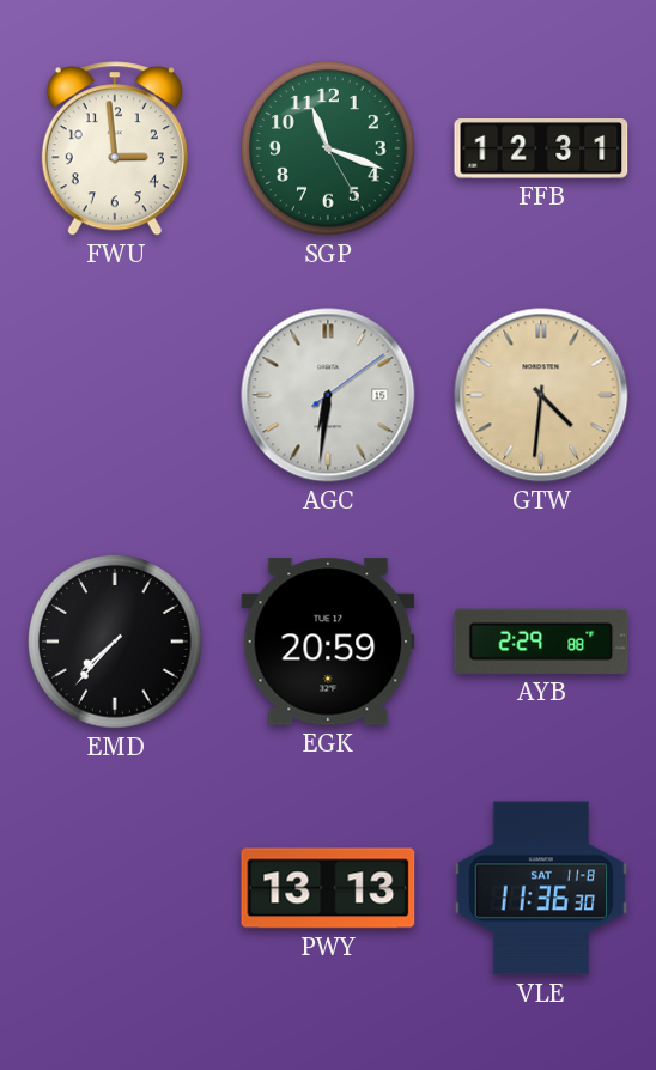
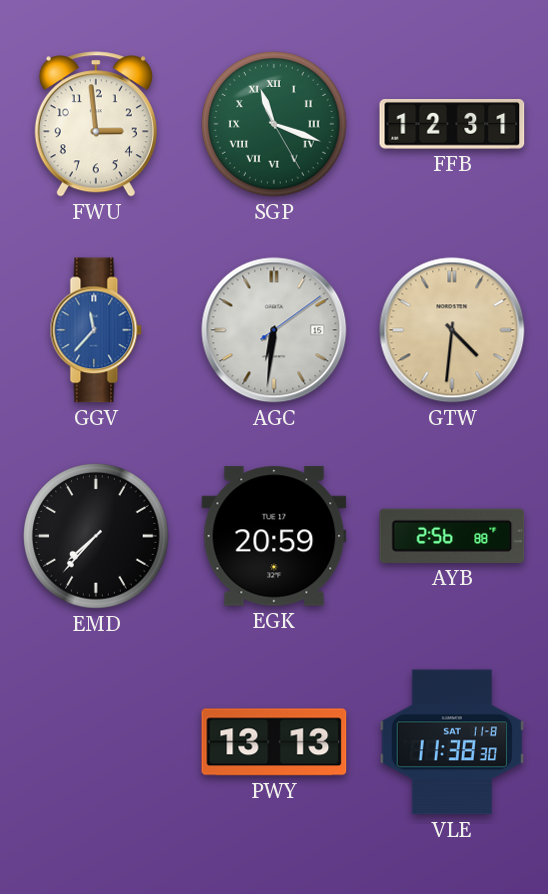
SGP numerals: Arabic -> Roman (274, 124)
GGV: none -> 11:37 (96, 330)
AYB: 2:29 -> 2:56 (452, 536)
VLE: 11:36 -> 11:38 (452, 742)
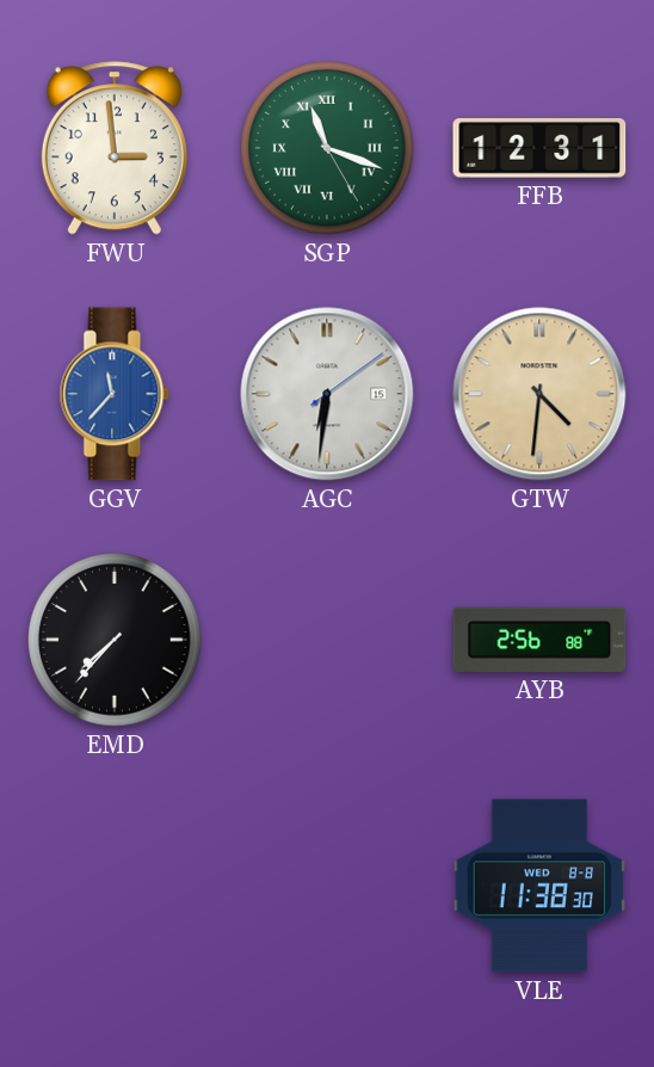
EGK: 20:59 -> none (274, 536)
PWY: 13:13 -> none (274, 742)
VLE date: SAT 11-8 -> WED 8-8 (539, 886)
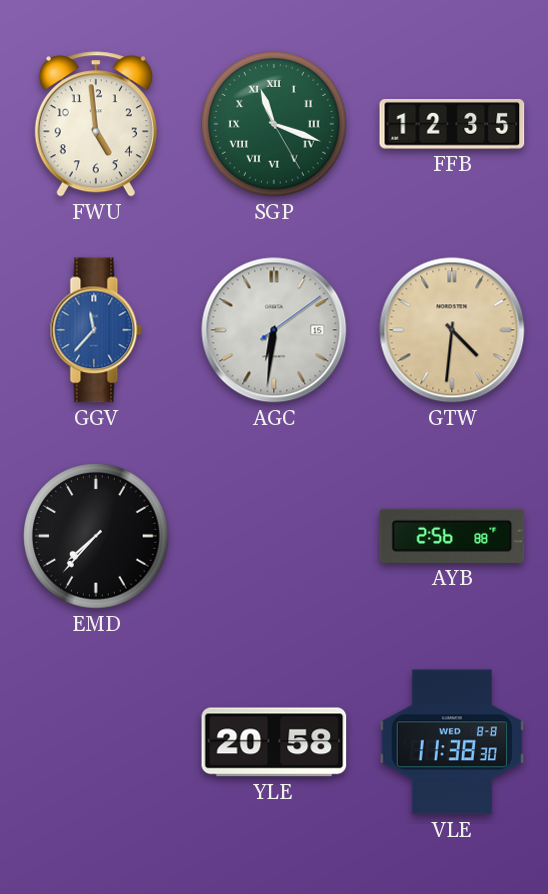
FWU: 2:59 -> 4:59 (96, 124)
FFB: 12:31 -> 12:35 (452, 125)
YLE: none -> 20:58 (274, 742)
